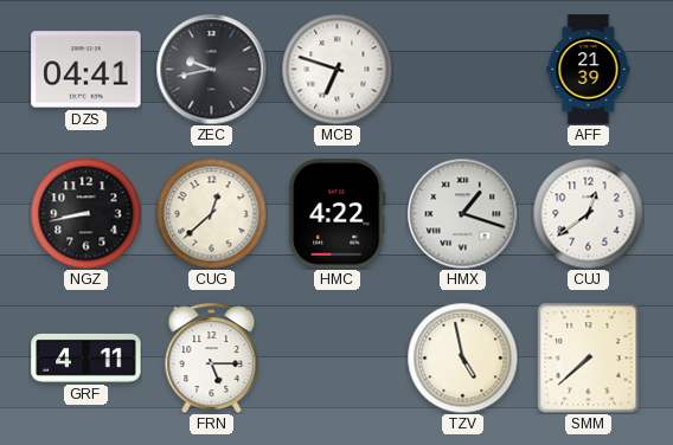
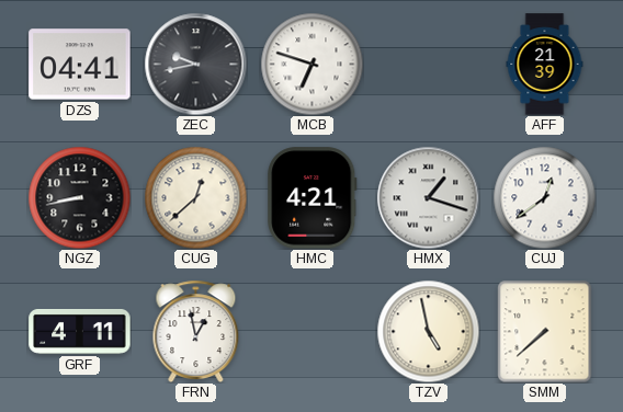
HMC: 4:22 -> 4:21 (313, 198)
FRN: 5:15 -> 12:58 (196, 331)
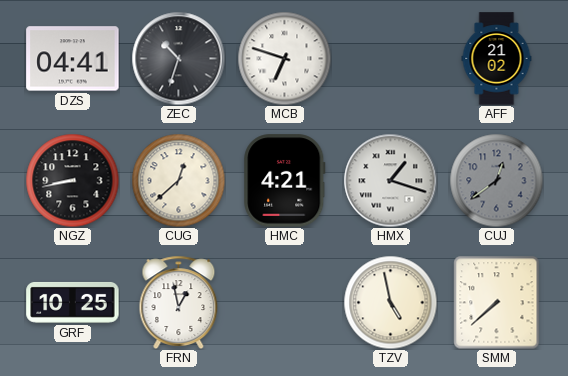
ZEC: 9:43 -> 10:33 (178, 58)
AFF: 21:39 -> 21:02 (497, 59)
CUJ dial: white -> grey (496, 180)
GRF: 4:11 -> 10:25 (73, 302)
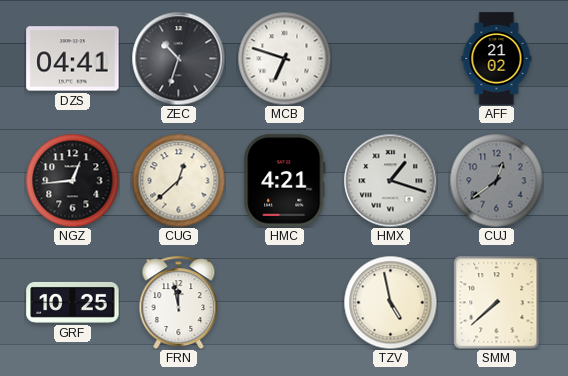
NGZ: 8:43 -> 12:44 (72, 180)
FRN: 12:58 -> 11:58 (179, 302)
